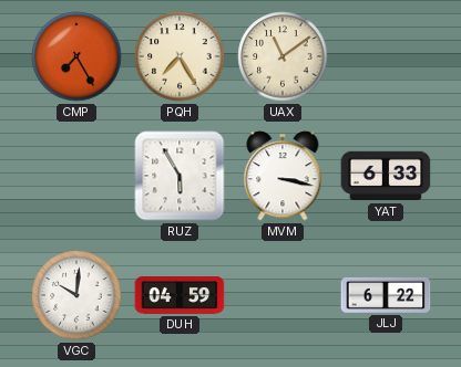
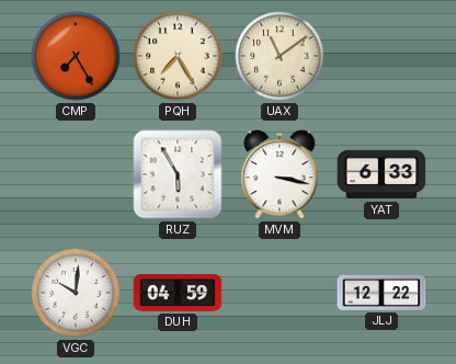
JLJ: 6:22 -> 12:22 (381, 293)
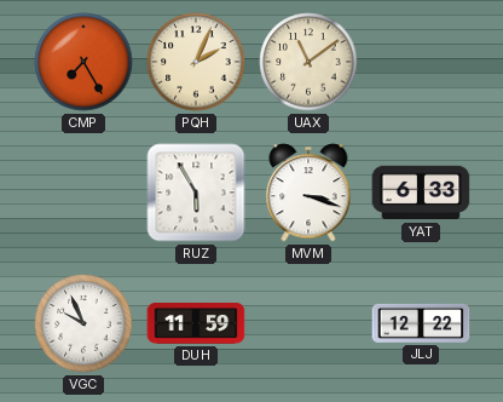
PQH: 7:25 -> 2:04 (196, 62)
MVM: 3:17 -> 3:18 (308, 193)
VGC: 10:01 -> 9:56 (83, 323)
DUH: 04:59 -> 11:59 (196, 325)
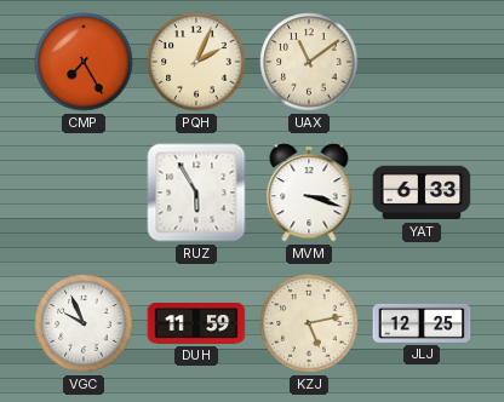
KZJ: none -> 5:13 (309, 323)
JLJ: 12:22 -> 12:25 (422, 323)
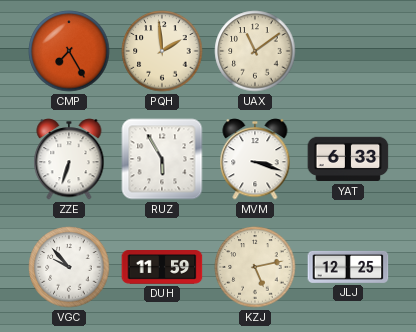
PQH: 2:04 -> 1:59 (162, 51)
ZZE: none -> 6:33 (69, 159)
VGC: 9:56 -> 9:53 (69, 267)
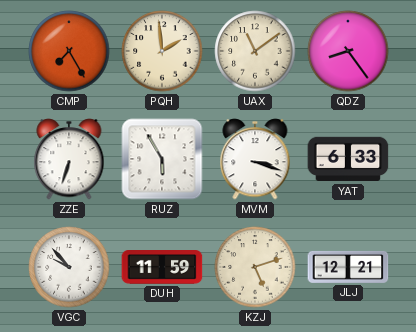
QDZ: none -> 8:24 (348, 51)
KZJ: 5:13 -> 5:12 (255, 267)
JLJ: 12:25 -> 12:21 (348, 267)
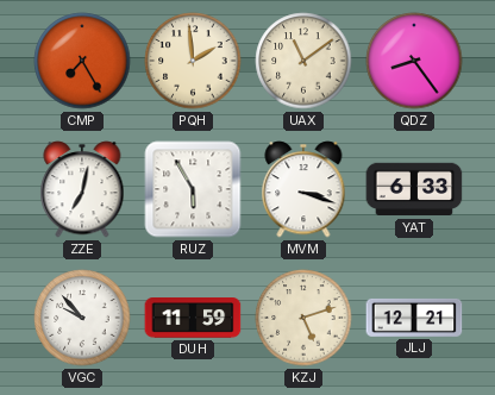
ZZE: 6:33 -> 7:02 (82, 189)
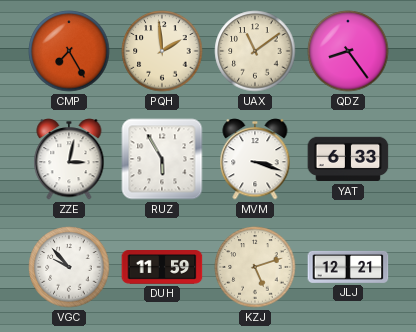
ZZE: 7:02 -> 3:02 (69, 159)
